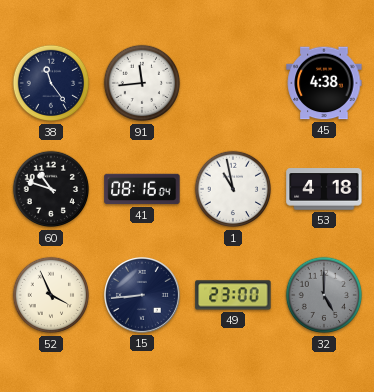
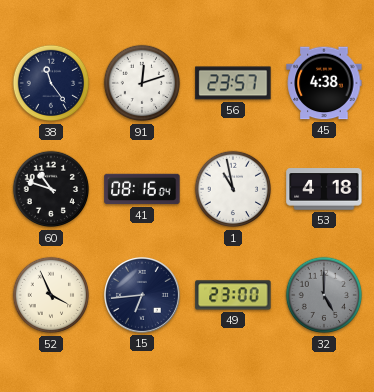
91: 11:44 -> 12:12 (142, 83)
56: none -> 23:57 (233, 83)
15: 8:44 -> 6:44 (142, 295)
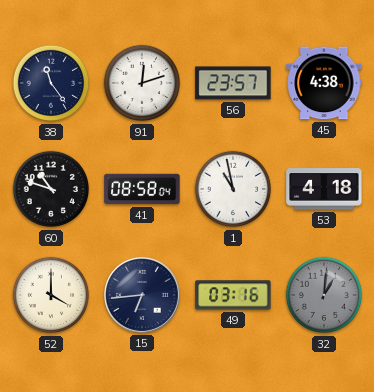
41: 08:16 -> 08:58 (142, 189)
52: 3:56 -> 4:00 (51, 295)
49: 23:00 -> 03:16 (233, 295)
32: 5:00 -> 1:01 (324, 295)
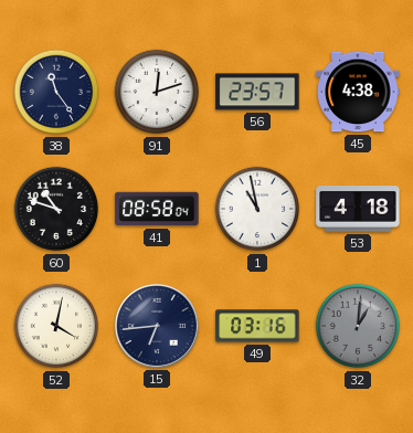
52: 4:00 -> 4:02 (56, 326)
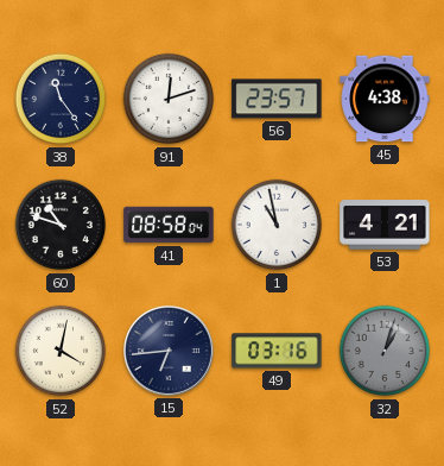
53: 4:18 -> 4:21 (385, 225)
32: 1:01 -> 1:03 (385, 351)
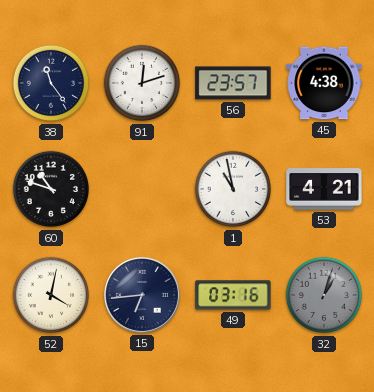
41: 08:58 -> none (169, 225)
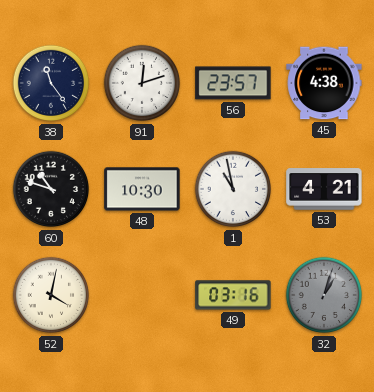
48: none -> 10:30 (142, 189)
15: 6:44 -> none (142, 295)
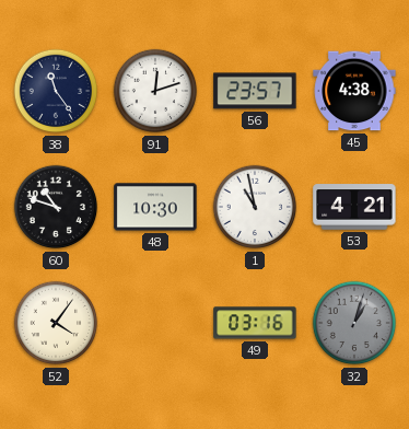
52: 4:02 -> 4:06 (56, 323)
